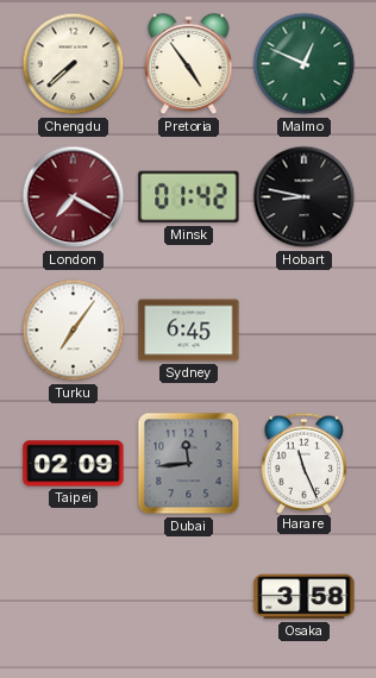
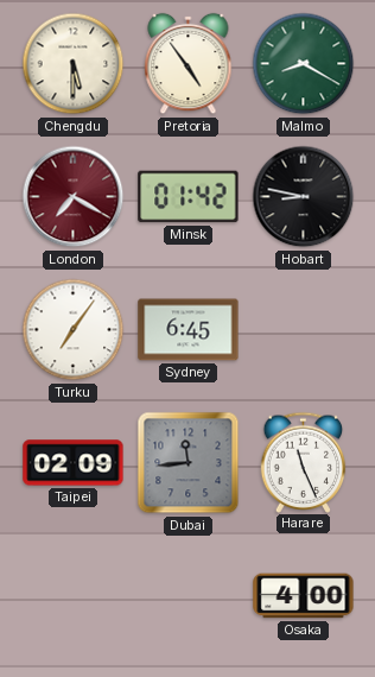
Chengdu: 7:38 -> 5:30 (74, 64)
Malmo: 12:49 -> 8:20 (304, 64)
Osaka: 3:58 -> 4:00 (304, 596)
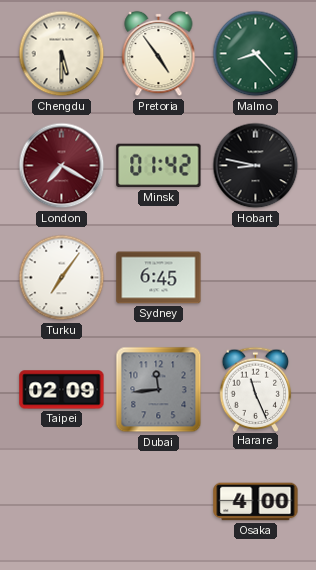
Malmo: 8:20 -> 8:23 (256, 54)
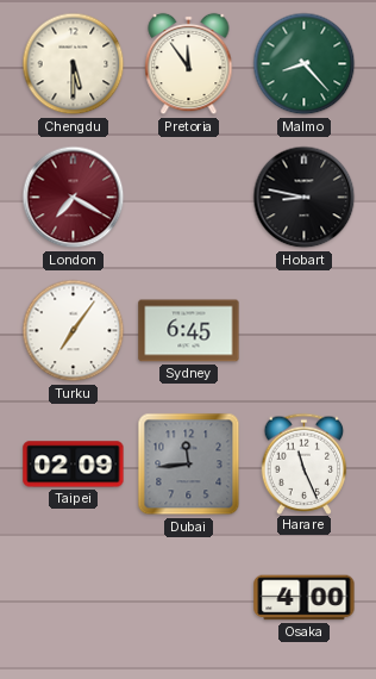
Pretoria: 4:54 -> 11:54 (189, 64)
Minsk: 01:42 -> none (159, 166)
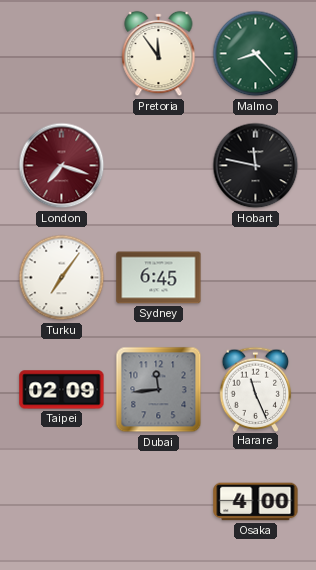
Chengdu: 5:30 -> none (74, 64)
London: 7:20 -> 7:18 (62, 166)
Hobart: 8:47 -> 11:47 (256, 166)
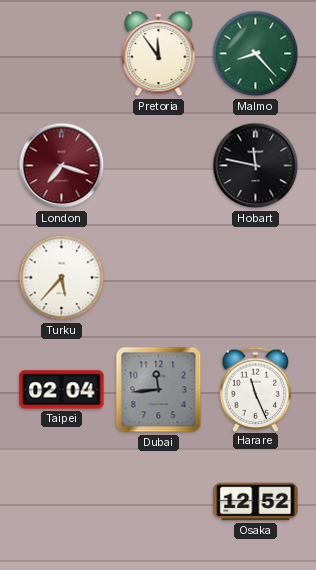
Turku: 7:06 -> 5:37 (62, 278)
Sydney: 6:45 -> none (159, 278)
Taipei: 02:09 -> 02:04 (62, 390)
Osaka: 4:00 -> 12:52 (256, 502)
